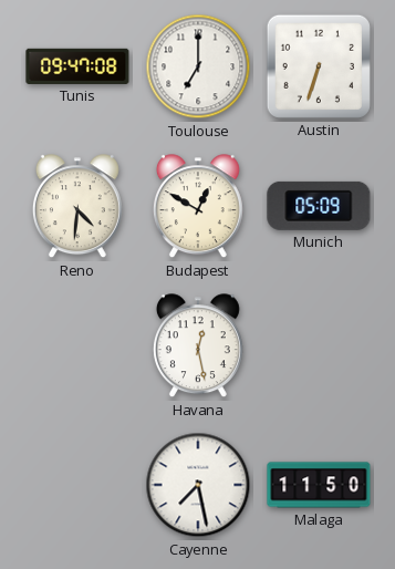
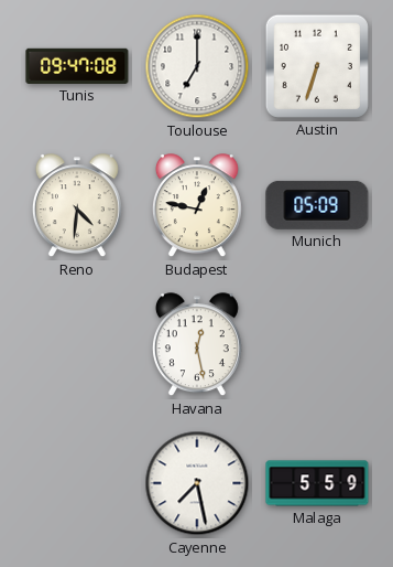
Budapest: 12:50 -> 12:47 (197, 206)
Malaga: 11:50 -> 5:59 (317, 483)
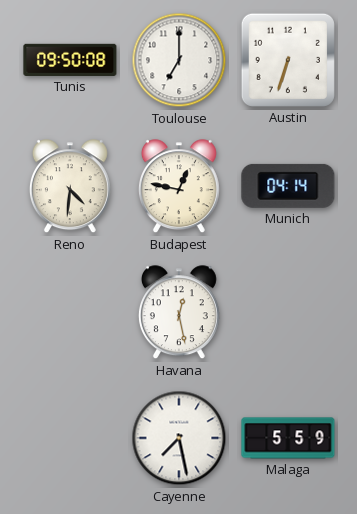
Tunis: 09:47 -> 09:50 (70, 60)
Munich: 05:09 -> 04:14 (288, 186)
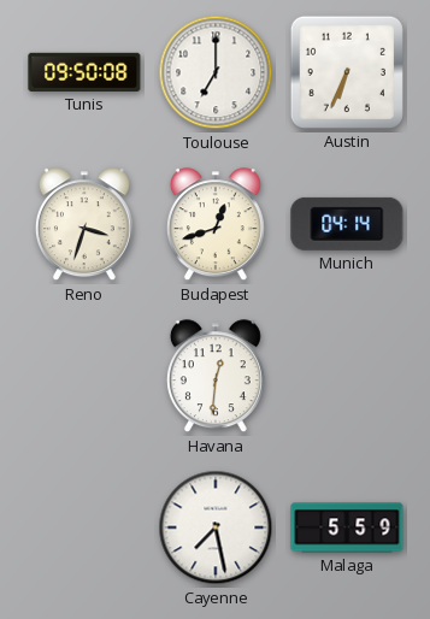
Austin: 6:33 -> 6:34 (347, 72)
Reno: 4:31 -> 3:33 (84, 225)
Budapest: 12:47 -> 12:42 (216, 225)
Havana: 12:28 -> 12:31 (216, 377)
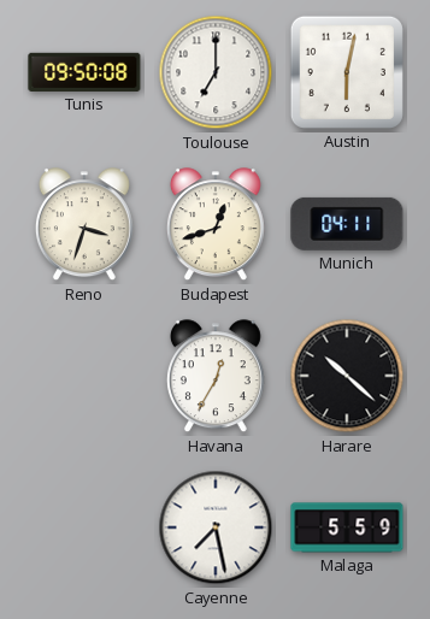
Austin: 6:34 -> 6:02 (347, 72)
Munich: 04:14 -> 04:11 (347, 224)
Havana: 12:31 -> 12:35 (216, 377)
Harare: none -> 10:22 (347, 376)
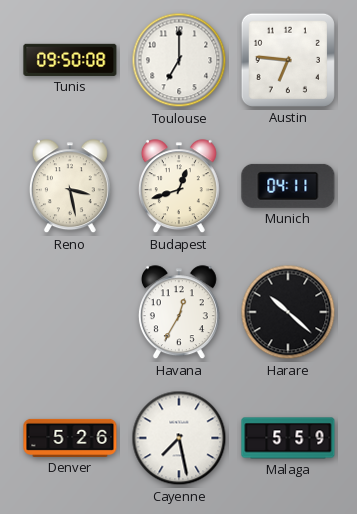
Austin: 6:02 -> 6:46 (288, 60)
Reno: 3:33 -> 3:28 (70, 187)
Denver: none -> 5:26 (70, 438)
